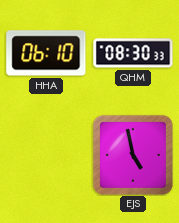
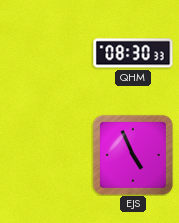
HHA: 06:10 -> none (46, 53)
EJS: 4:58 -> 4:56 (133, 155)
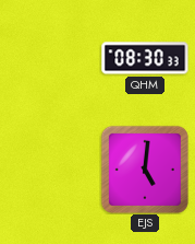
EJS: 4:56 -> 5:01 (145, 170)
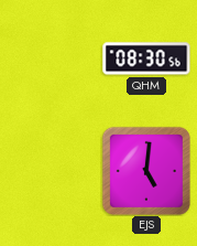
QHM: 08:30:33 -> 08:30:56 (146, 58)
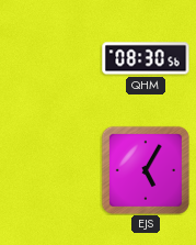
EJS: 5:01 -> 5:05 (146, 170)
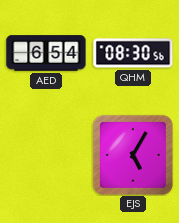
AED: none -> 6:54 (46, 53)
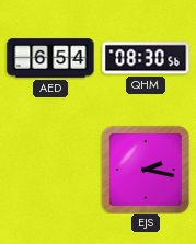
EJS: 5:05 -> 2:17 (146, 170)
